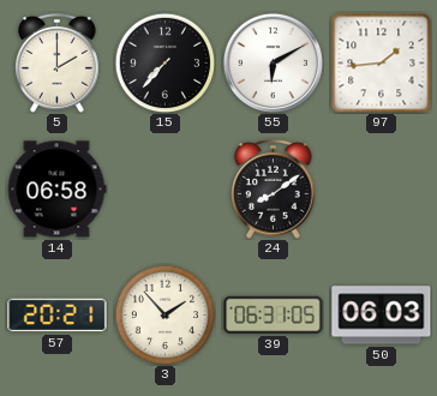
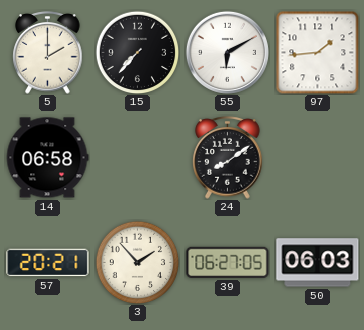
39: 06:31 -> 06:27 (228, 262)
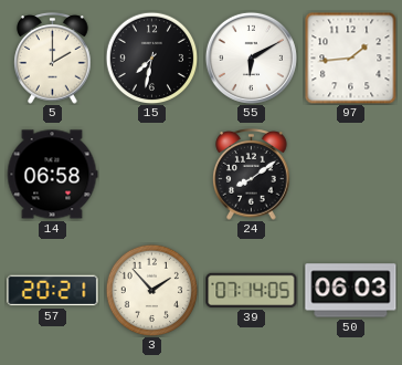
15: 7:37 -> 7:32 (151, 58)
39: 06:27 -> 07:14 (252, 290)
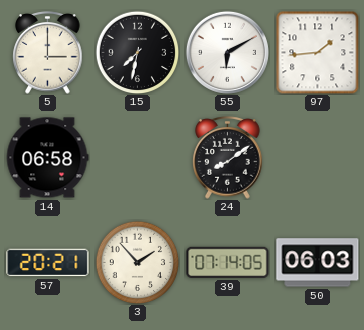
5: 2:00 -> 3:00 (48, 53)
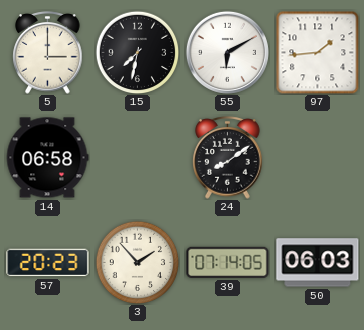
57: 20:21 -> 20:23 (48, 263)
